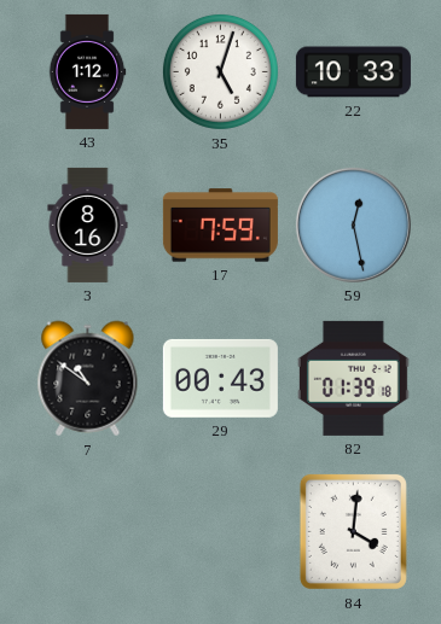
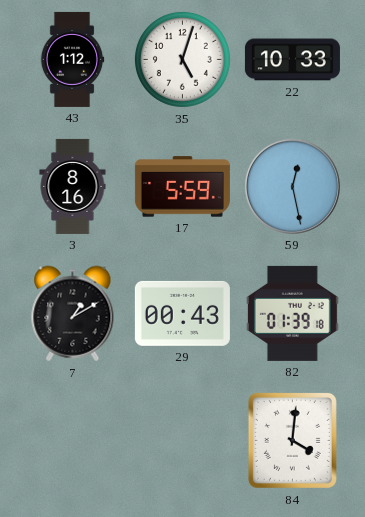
17: 7:59 -> 5:59 (182, 187)
7: 10:51 -> 1:10 (73, 314)
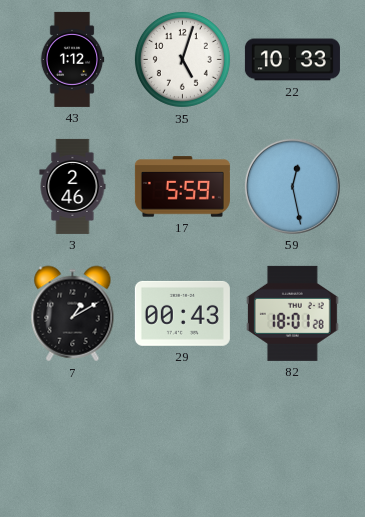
3: 8:16 -> 2:46 (73, 186)
82: 01:39 -> 18:01 (292, 313)
84: 4:01 -> none (292, 440)
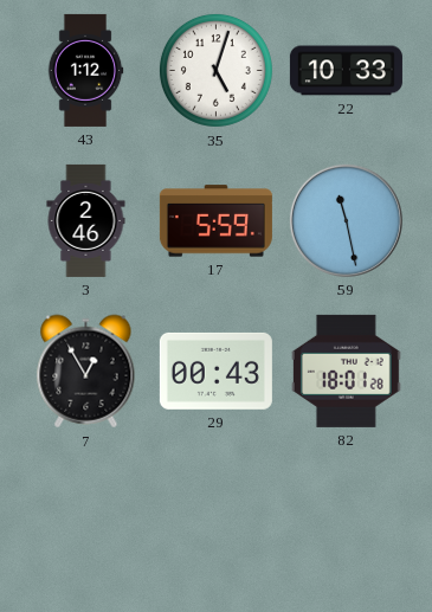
59: 12:28 -> 11:28 (346, 220)
7: 1:10 -> 12:55 (86, 372)
